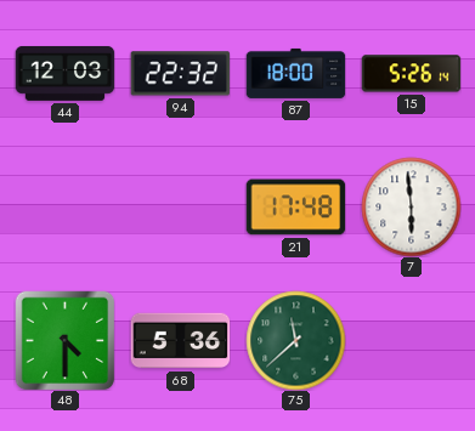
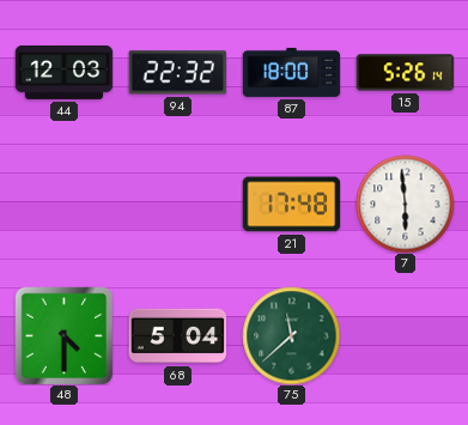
68: 5:36 -> 5:04 (177, 336)
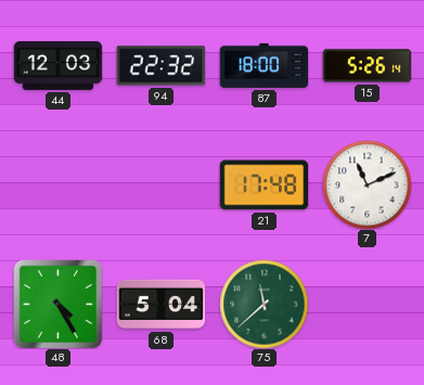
7: 5:59 -> 11:11 (367, 184)
48: 4:30 -> 4:25 (57, 304)
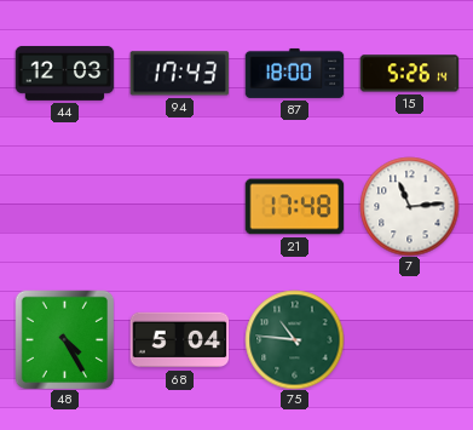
94: 22:32 -> 17:43 (179, 74)
7: 11:11 -> 11:14 (409, 206)
75: 11:38 -> 10:46 (294, 339)
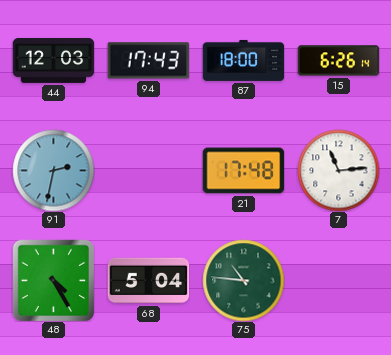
15: 5:26 -> 6:26 (338, 61)
91: none -> 2:32 (53, 170)
